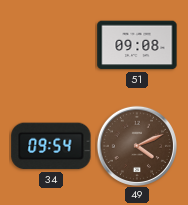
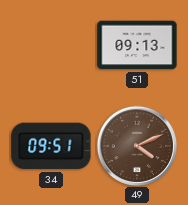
51: 09:08 -> 09:13 (137, 45)
34: 09:54 -> 09:51 (51, 146)
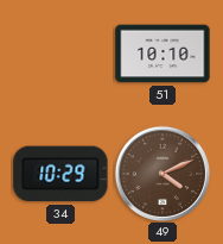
51: 09:13 -> 10:10 (163, 54)
34: 09:51 -> 10:29 (60, 174)
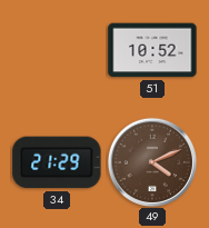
51: 10:10 -> 10:52 (152, 50)
34: 10:29 -> 21:29 (57, 162)
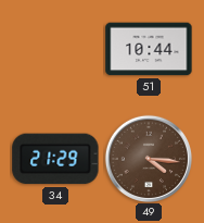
51: 10:52 -> 10:44 (149, 49)
49: 4:11 -> 4:16 (148, 158)
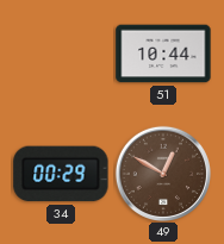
34: 21:29 -> 00:29 (61, 174)
49: 4:16 -> 12:50 (162, 173)
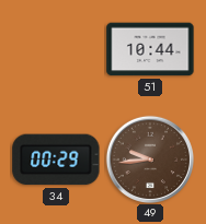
49: 12:50 -> 9:44 (149, 158)
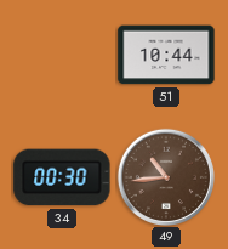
34: 00:29 -> 00:30 (62, 177)
49: 9:44 -> 10:44 (165, 176)
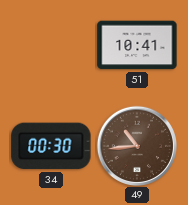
51: 10:44 -> 10:41 (137, 45)
